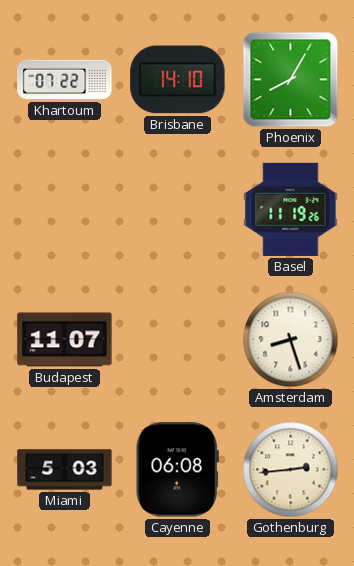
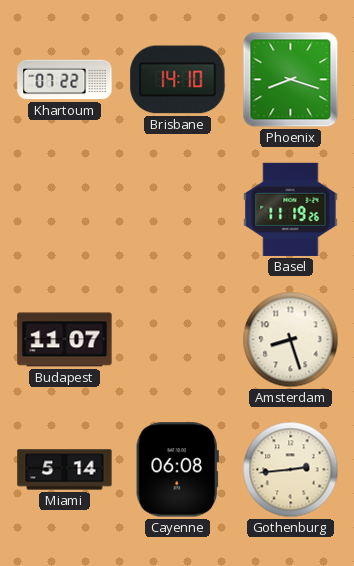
Phoenix: 8:05 -> 8:18 (291, 80)
Miami: 5:03 -> 5:14 (65, 470)
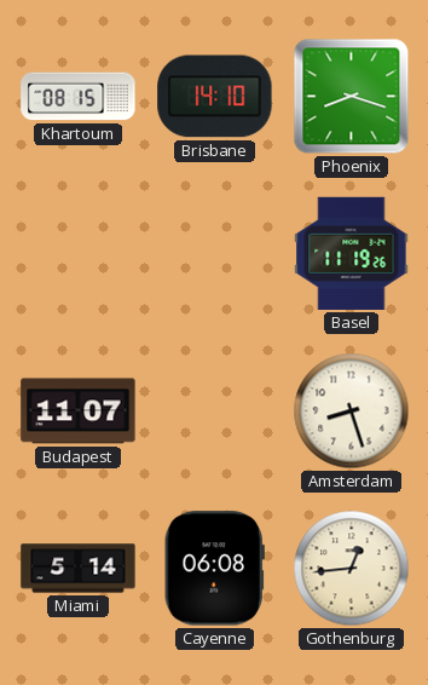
Khartoum: 07:22 -> 08:15 (79, 97)
Gothenburg: 2:44 -> 12:44 (352, 569)
